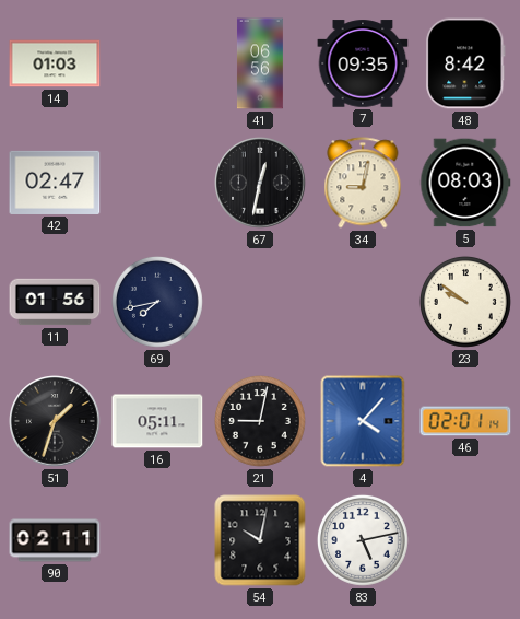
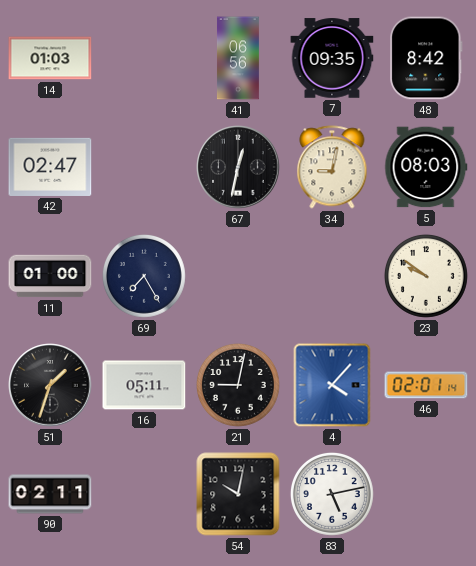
11: 01:56 -> 01:00 (50, 276)
69: 7:43 -> 7:25 (144, 276)
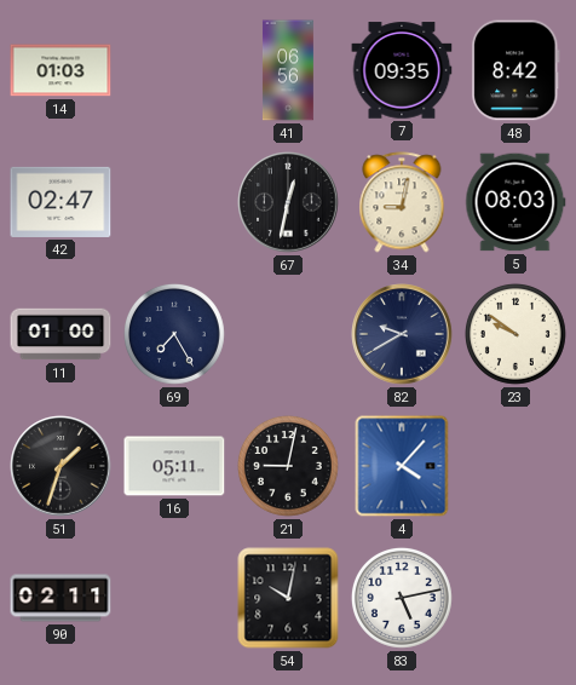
82: none -> 9:40 (402, 334)
46: 02:01 -> none (426, 385)
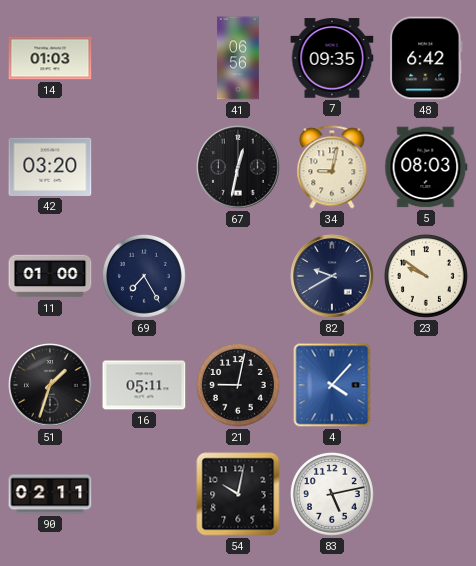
48: 8:42 -> 6:42 (426, 58)
42: 02:47 -> 03:20 (50, 167)
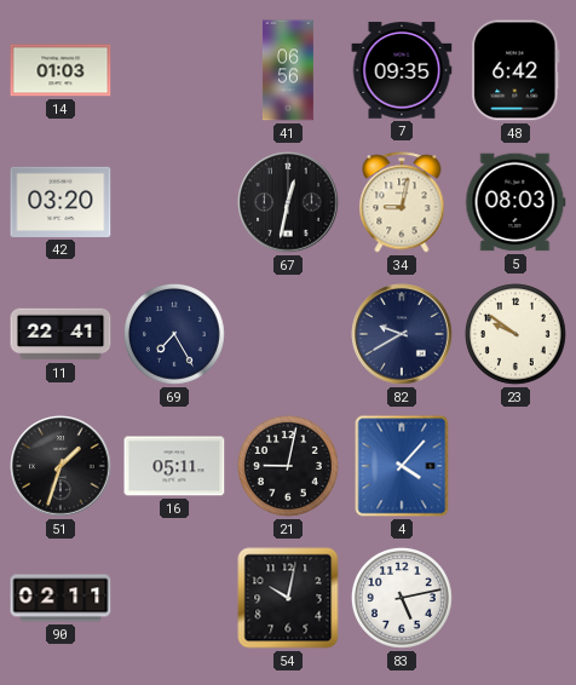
11: 01:00 -> 22:41 (61, 334)
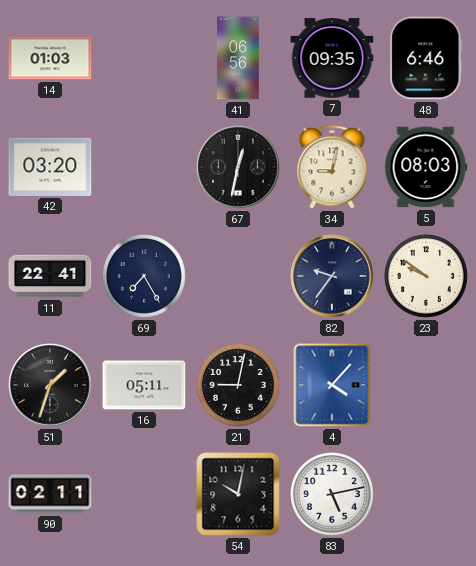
48: 6:42 -> 6:46 (426, 58)
82: 9:40 -> 9:36 (332, 276)
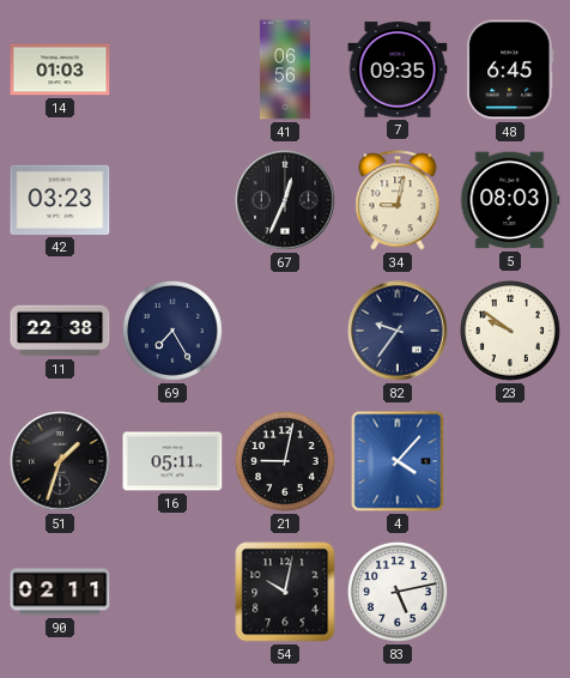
48: 6:46 -> 6:45 (510, 69)
42: 03:20 -> 03:23 (60, 200)
67: 12:32 -> 12:34 (285, 200)
11: 22:41 -> 22:38 (60, 331)
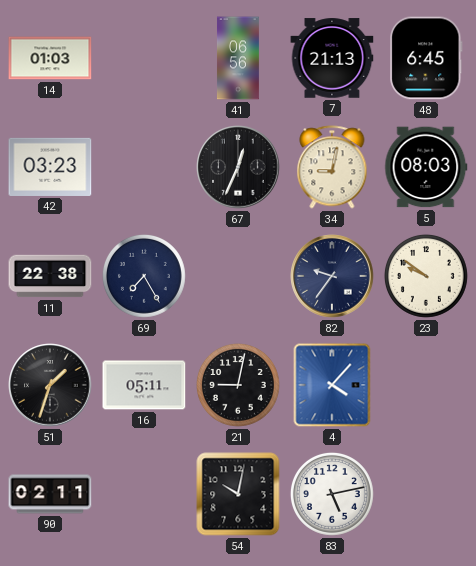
7: 09:35 -> 21:13 (332, 58)
